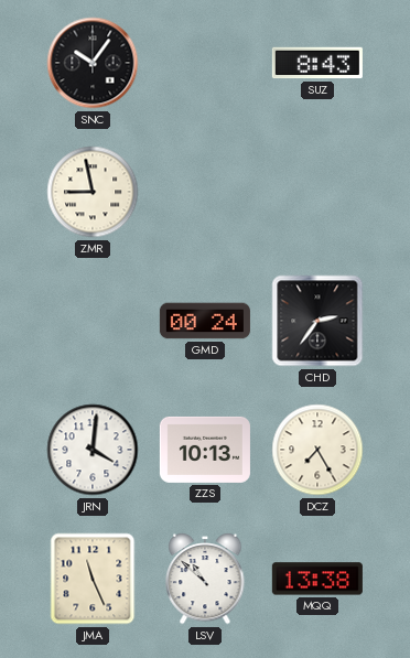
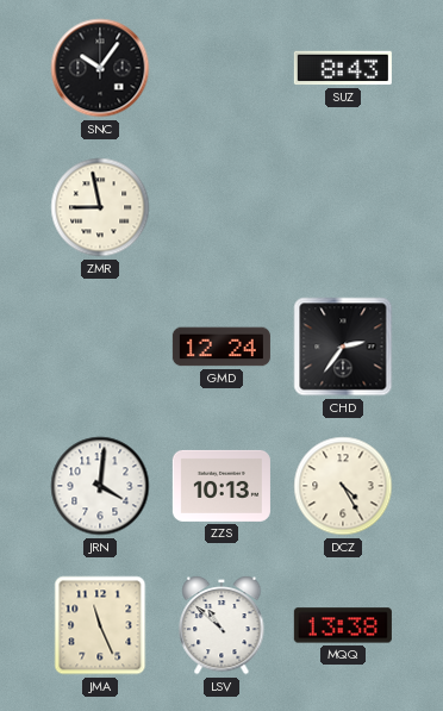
GMD: 00:24 -> 12:24 (221, 347)
DCZ: 7:25 -> 4:25 (343, 486)
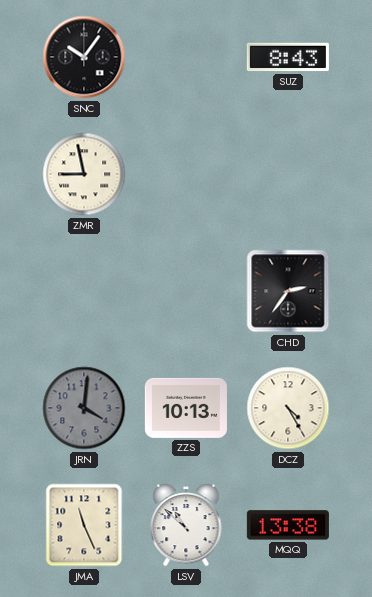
GMD: 12:24 -> none (221, 347)
JRN dial: white -> grey (84, 408)
